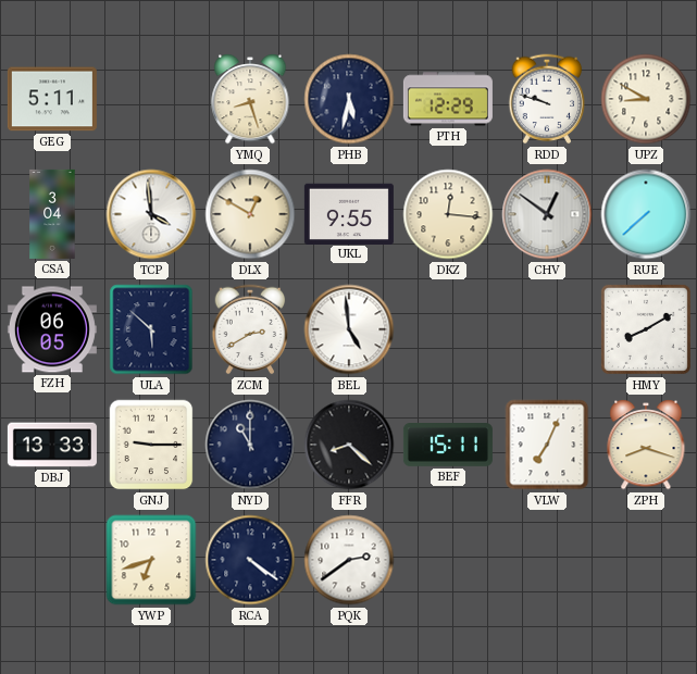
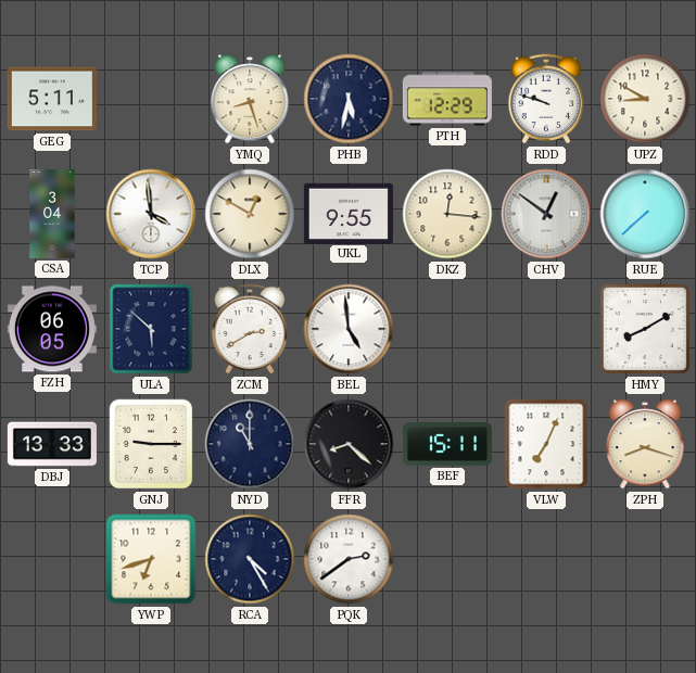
RCA: 4:21 -> 4:25 (250, 559)
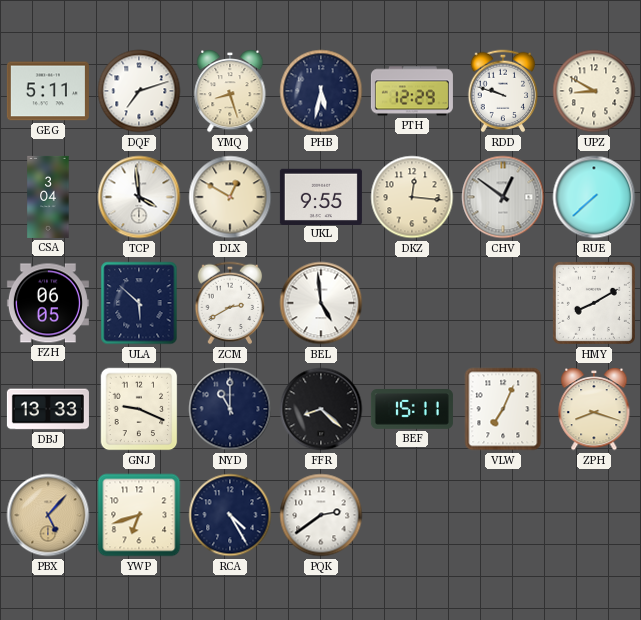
DQF: none -> 7:12 (139, 91)
GNJ: 9:15 -> 9:19 (139, 409)
PBX: none -> 5:07 (48, 515)
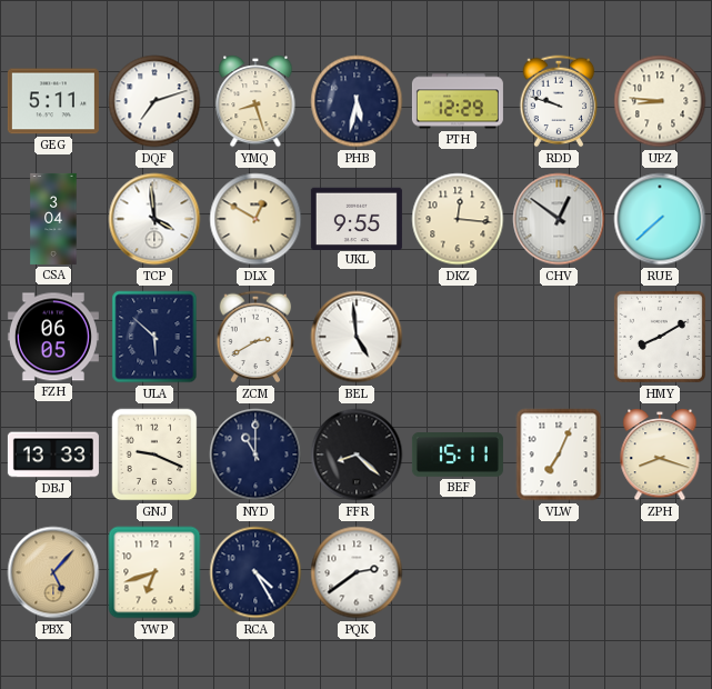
UPZ: 8:50 -> 8:46 (660, 101)
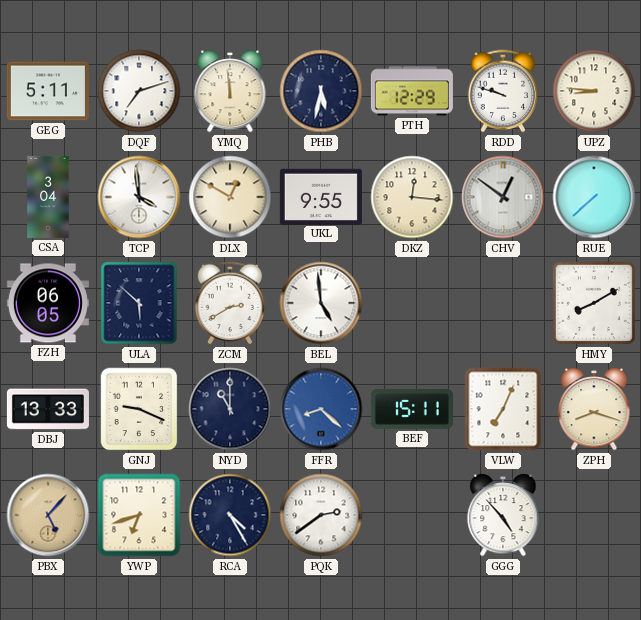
YMQ: 8:27 -> 11:59 (230, 92)
FFR dial: black -> blue (321, 409)
GGG: none -> 4:53 (503, 516)
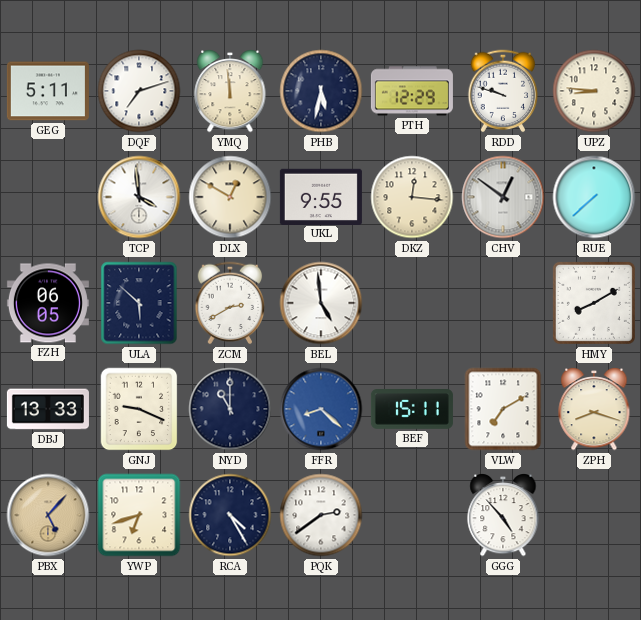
CSA: 3:04 -> none (48, 197)
VLW: 7:04 -> 7:10 (503, 409)
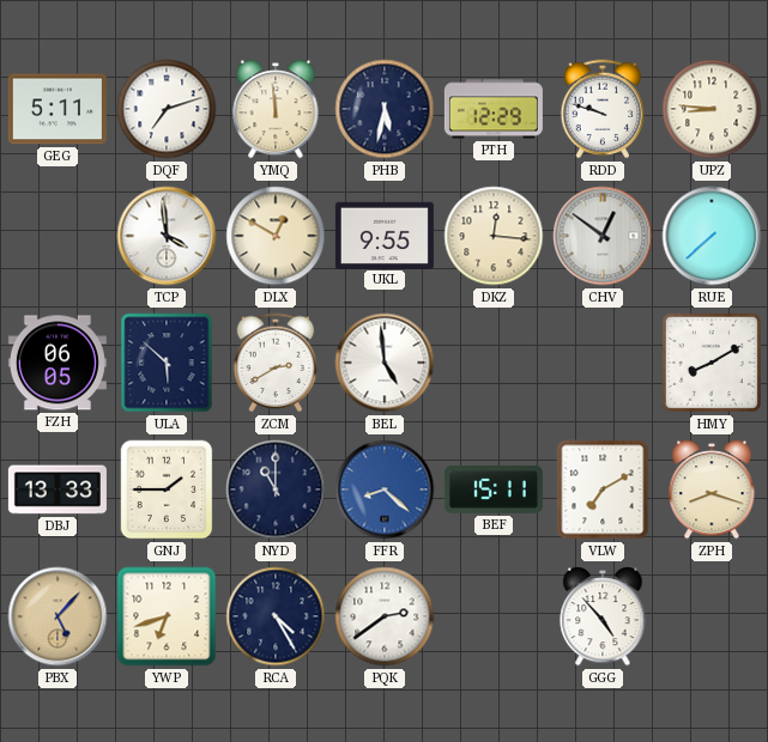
GNJ: 9:19 -> 1:45 (167, 489)
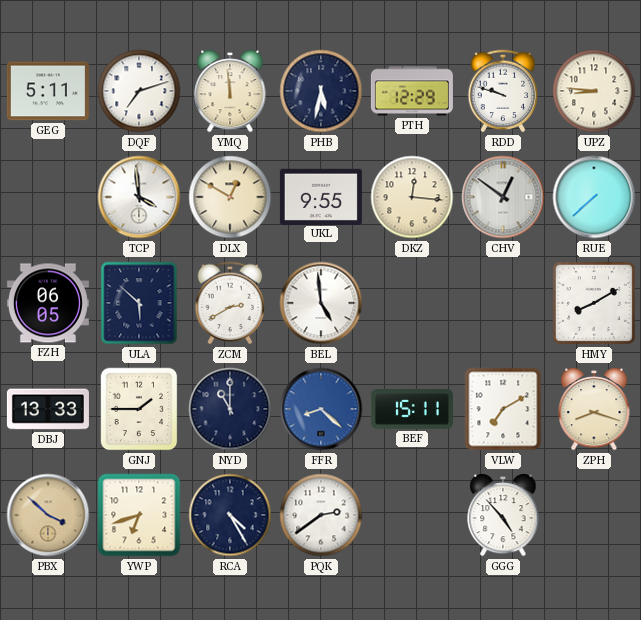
PBX: 5:07 -> 3:52 (48, 515)
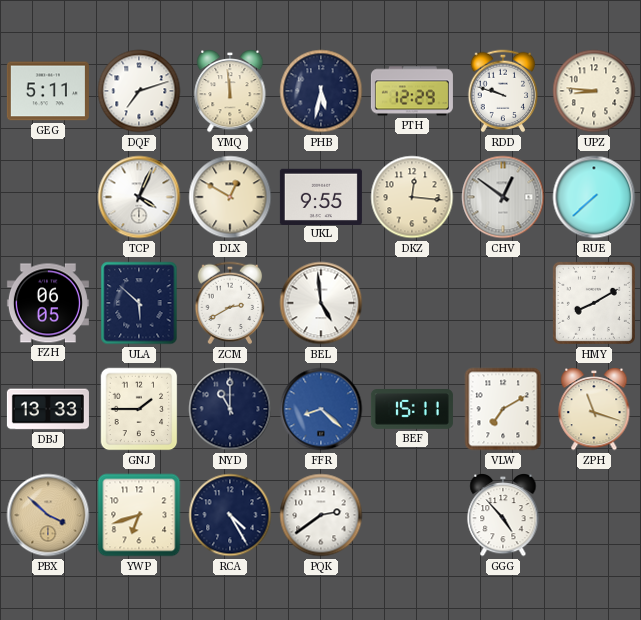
TCP: 3:59 -> 4:04 (139, 197)
ZPH: 8:18 -> 11:18 (594, 410)
